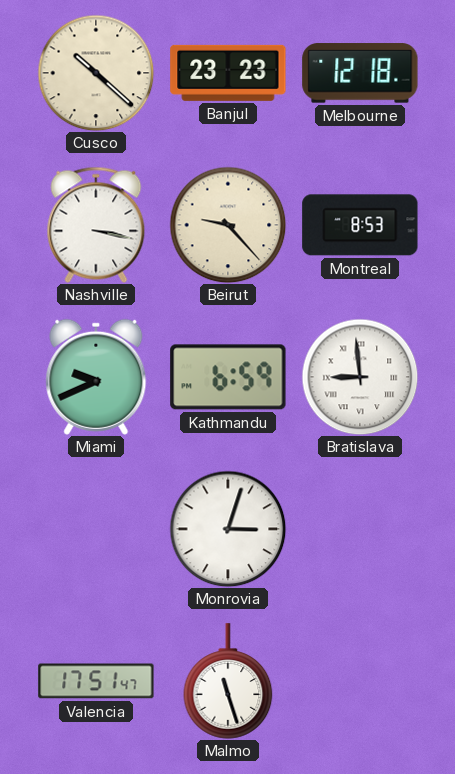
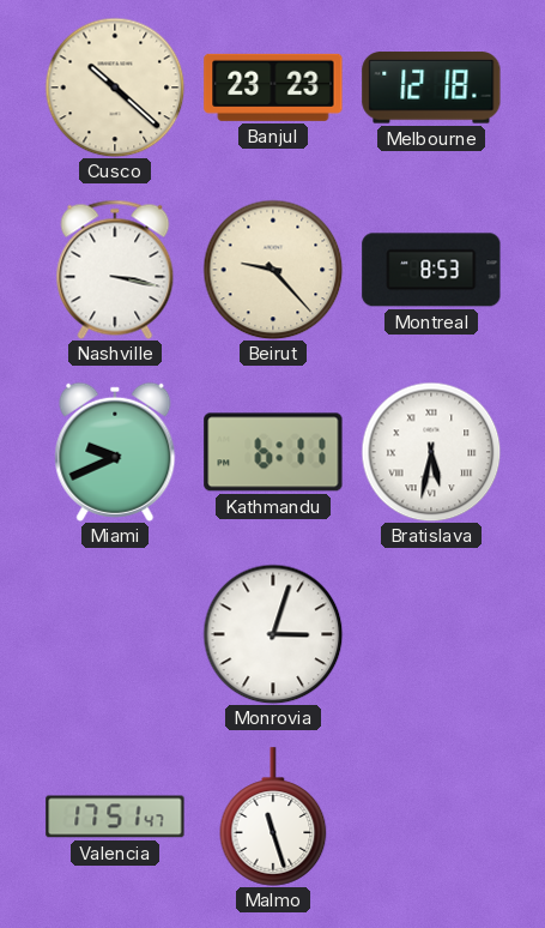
Kathmandu: 6:59 -> 6:11 (273, 452)
Bratislava: 8:59 -> 5:32 (431, 452)
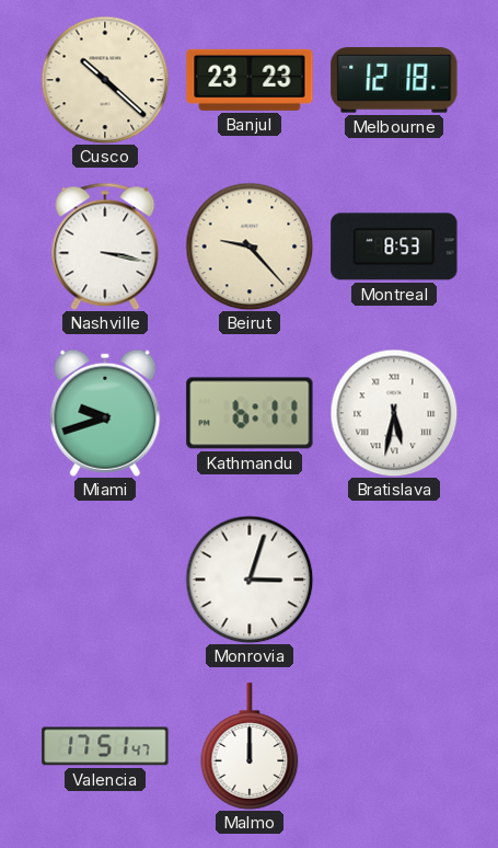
Miami: 9:41 -> 9:42 (105, 413)
Malmo: 11:27 -> 12:00 (250, 746)
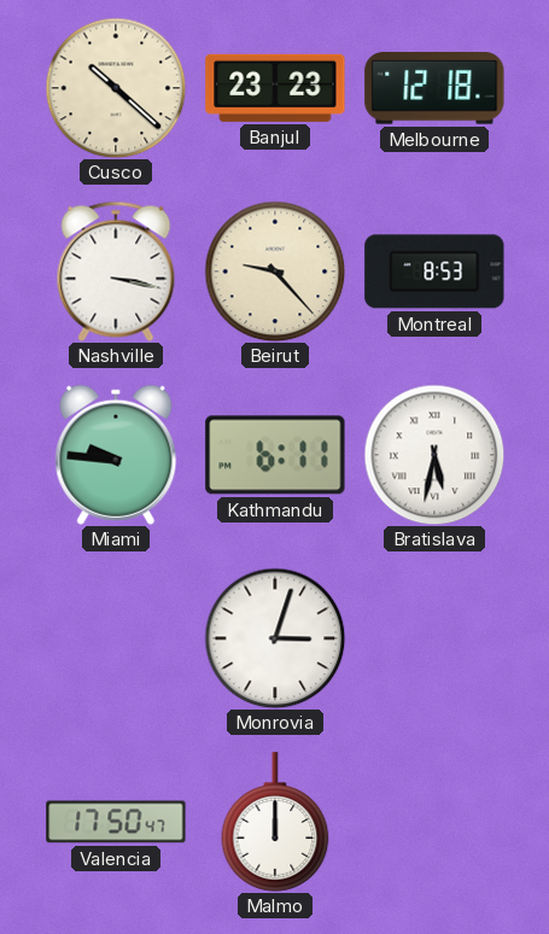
Miami: 9:42 -> 9:46 (116, 455)
Valencia: 17:51 -> 17:50 (116, 822)
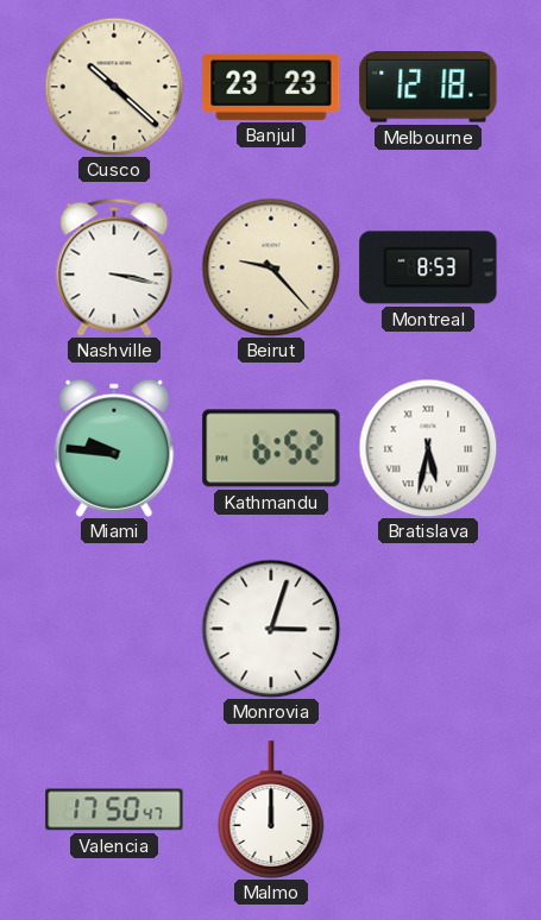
Kathmandu: 6:11 -> 6:52 (271, 448)
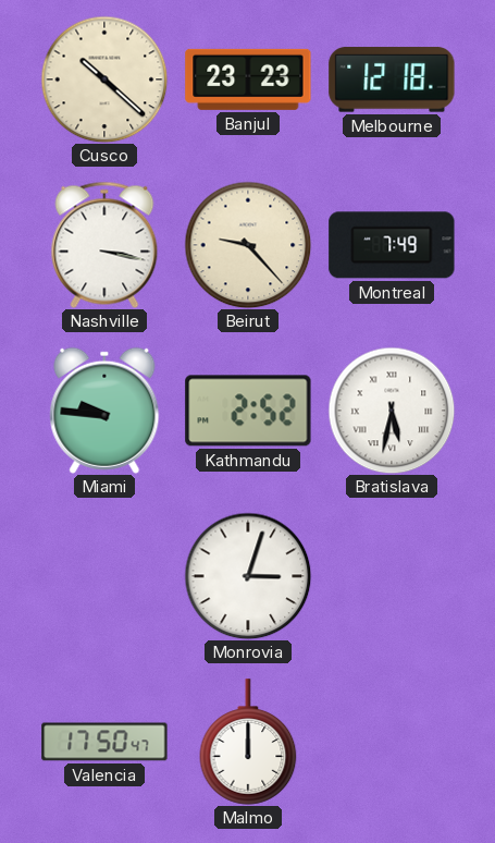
Montreal: 8:53 -> 7:49 (392, 245)
Kathmandu: 6:52 -> 2:52 (248, 411)
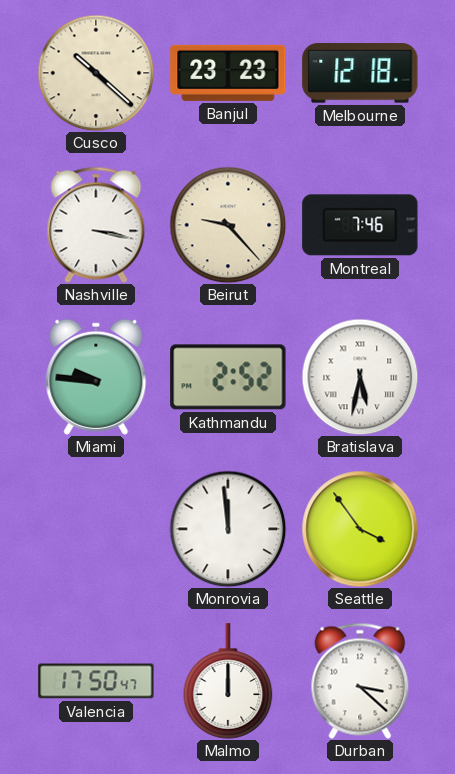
Montreal: 7:49 -> 7:46 (360, 225)
Monrovia: 3:03 -> 11:59 (228, 529)
Seattle: none -> 3:54 (360, 529)
Durban: none -> 3:22 (360, 681)
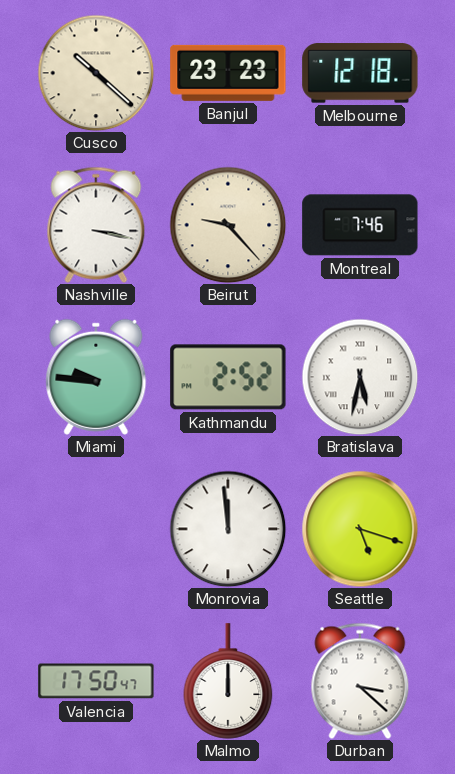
Seattle: 3:54 -> 5:18 (360, 529)
